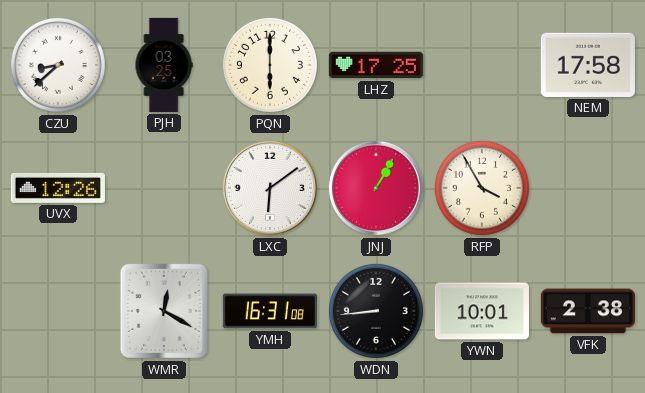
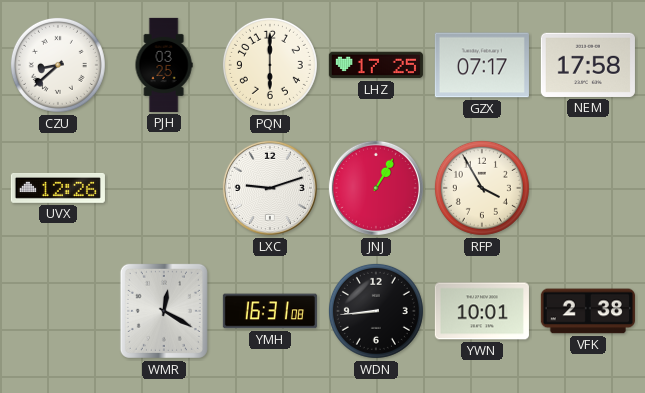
GZX: none -> 07:17 (482, 65)
LXC: 6:09 -> 9:12 (270, 188)
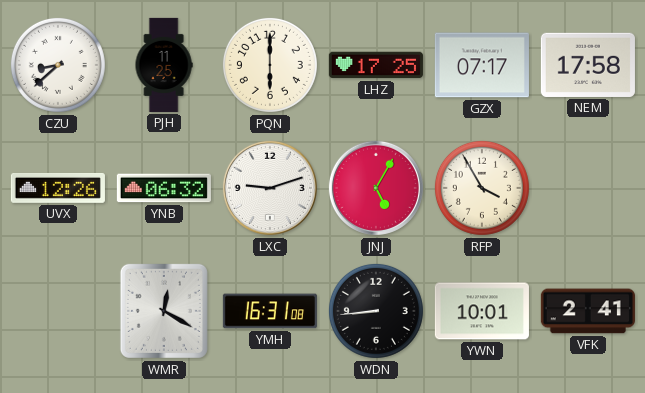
PJH: 03:25 -> 11:25 (164, 65)
YNB: none -> 06:32 (164, 188)
JNJ: 1:05 -> 5:05 (376, 188)
VFK: 2:38 -> 2:41 (588, 311)
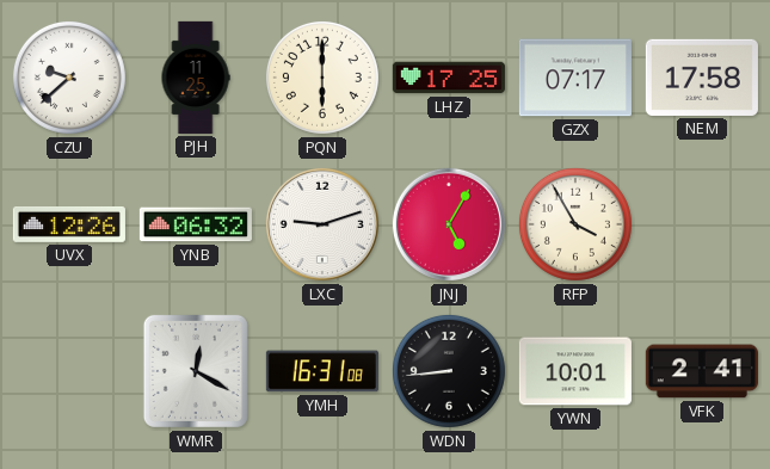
CZU: 8:38 -> 9:38 (69, 78)
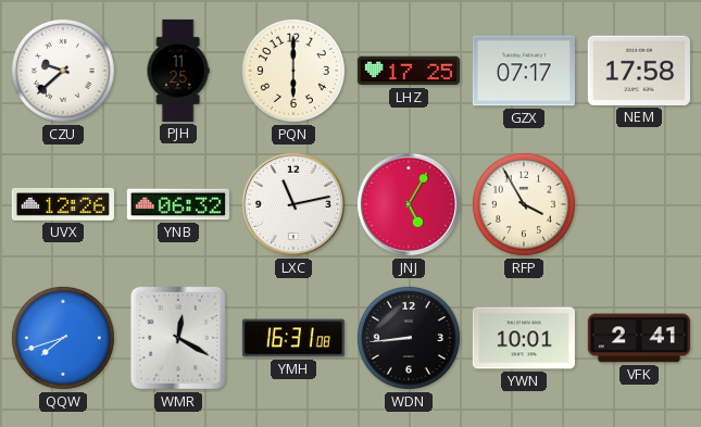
LXC: 9:12 -> 11:13 (293, 204)
QQW: none -> 7:42 (63, 338)
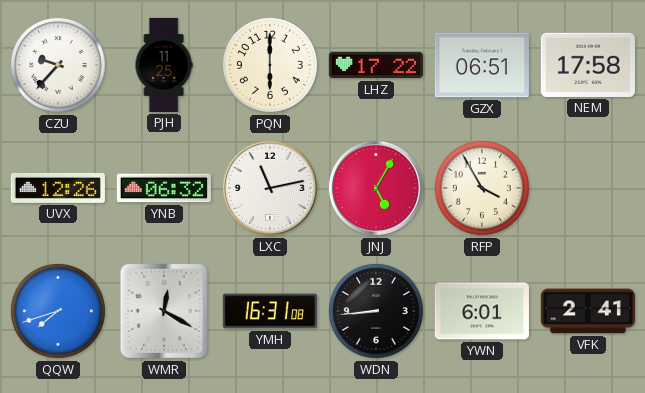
CZU: 9:38 -> 9:37 (58, 65)
LHZ: 17:25 -> 17:22 (376, 65)
GZX: 07:17 -> 06:51 (482, 65)
YWN: 10:01 -> 6:01 (482, 311)
